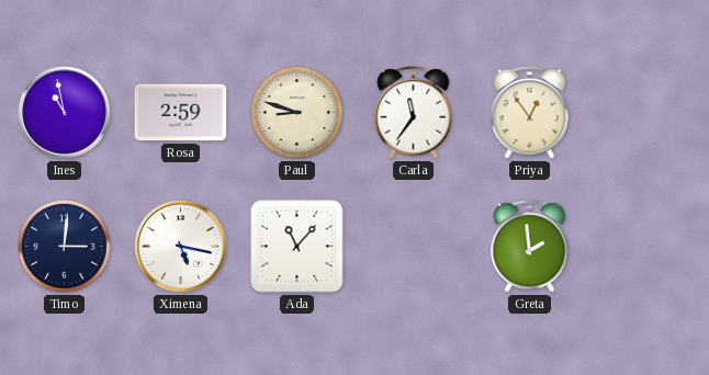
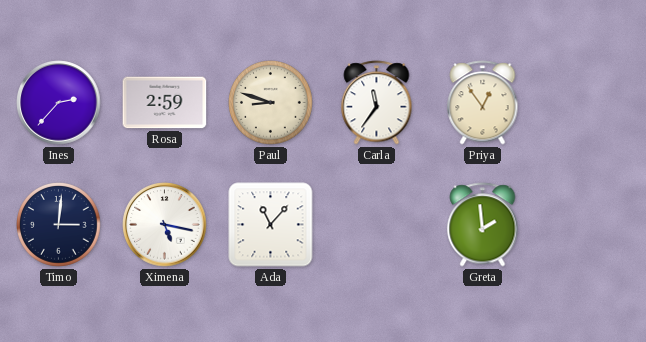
Ines: 10:58 -> 2:37 (59, 103)
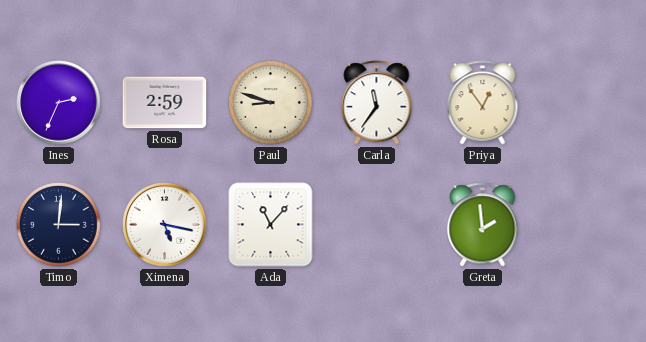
Ines: 2:37 -> 2:34 (59, 103)
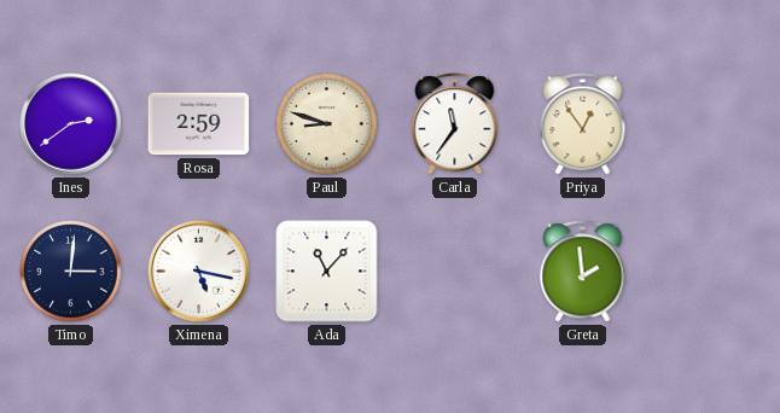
Ines: 2:34 -> 2:39 (71, 124)
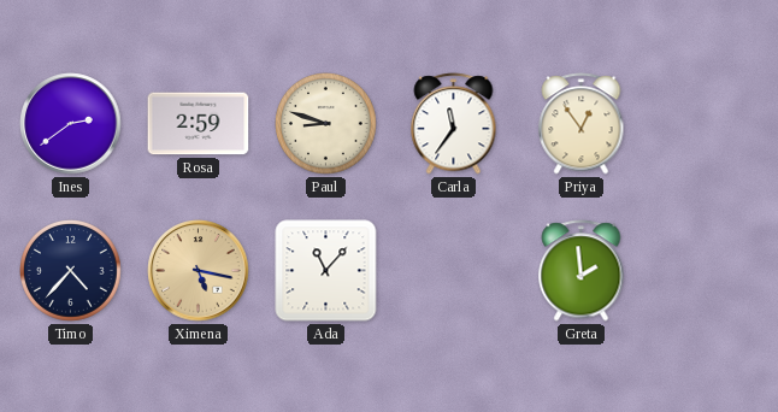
Timo: 3:01 -> 4:37 (71, 271)
Ximena dial: white -> champagne (199, 271)
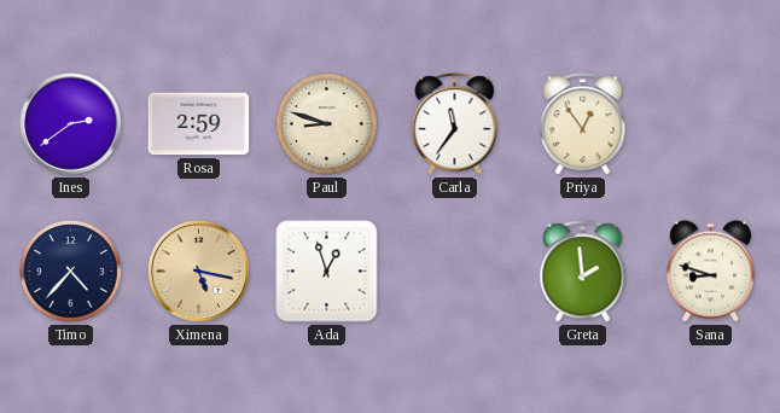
Ada: 11:07 -> 12:57 (327, 272)
Sana: none -> 8:48 (711, 272)
